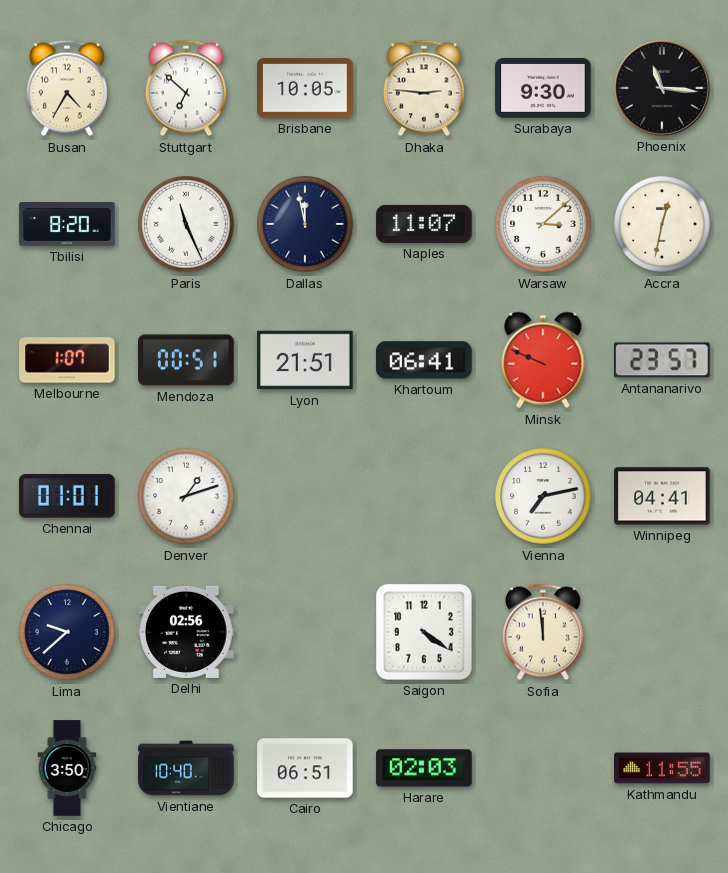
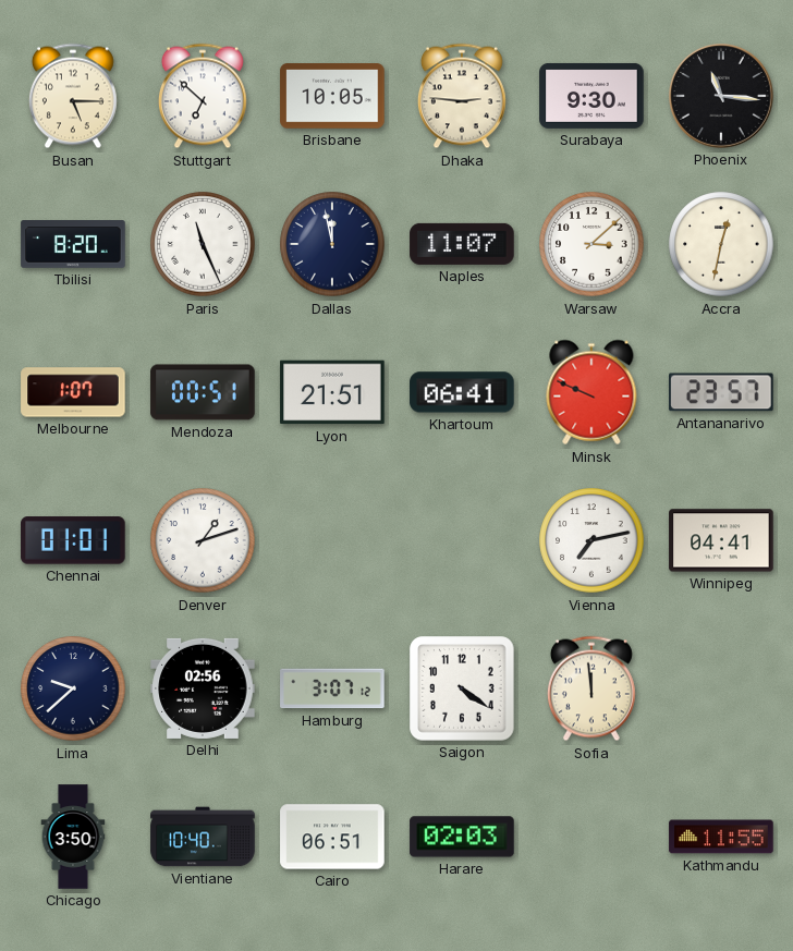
Busan: 4:35 -> 5:15 (73, 96)
Hamburg: none -> 3:07 (332, 688)
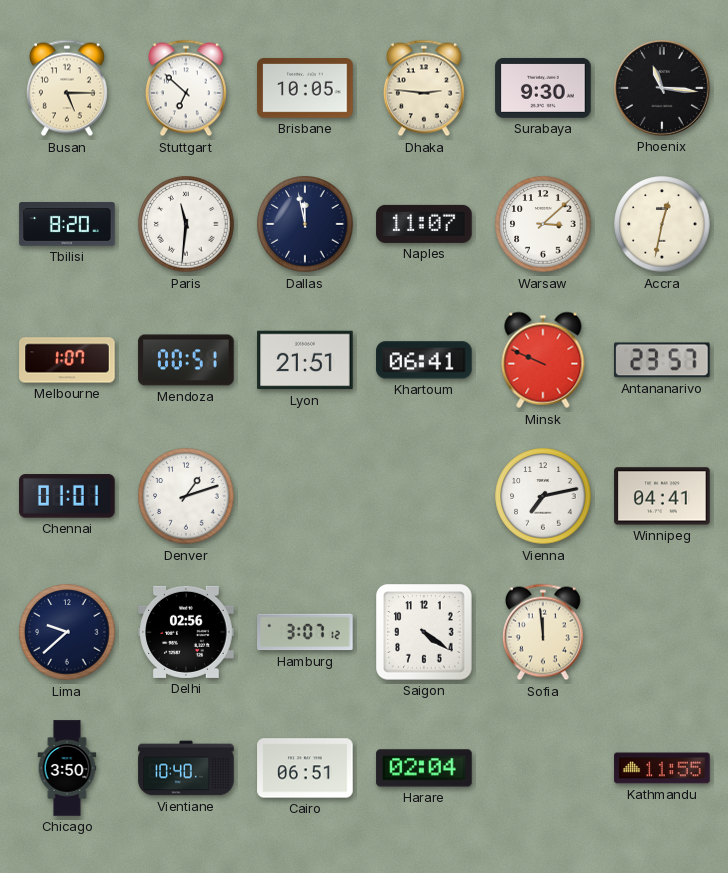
Paris: 11:26 -> 11:31 (186, 224)
Harare: 02:03 -> 02:04 (424, 768)
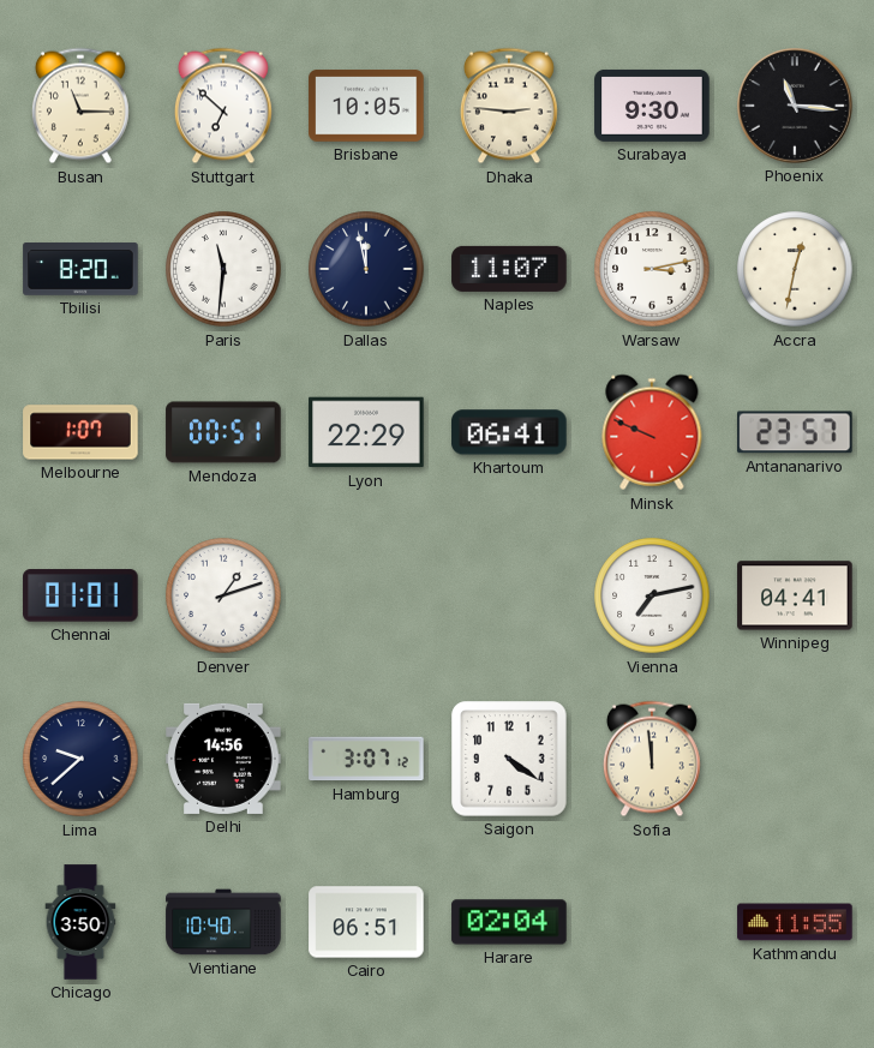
Busan: 5:15 -> 11:15 (80, 106)
Warsaw: 3:08 -> 3:13 (652, 269)
Lyon: 21:51 -> 22:29 (366, 432)
Delhi: 02:56 -> 14:56 (223, 759)
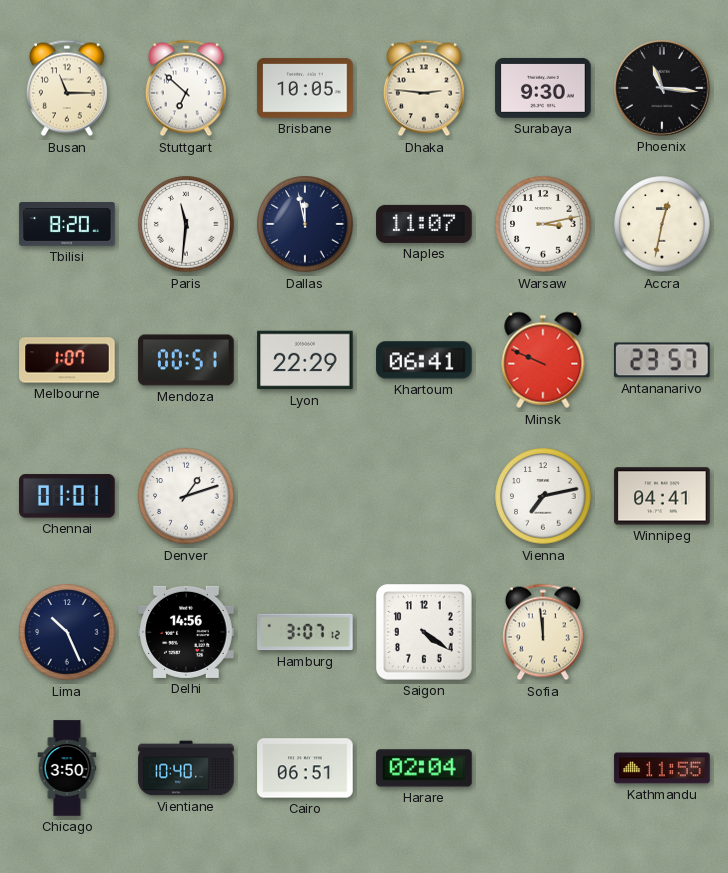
Lima: 9:38 -> 10:26 (67, 632)
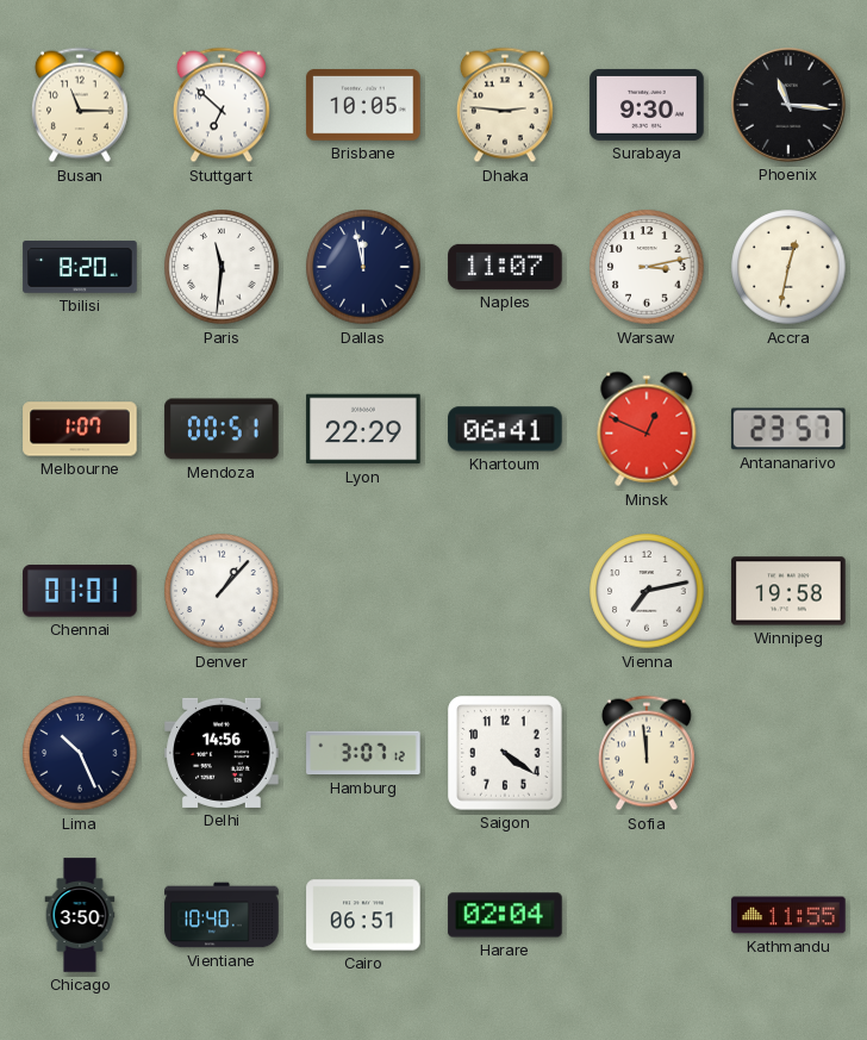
Minsk: 9:49 -> 12:49 (647, 429)
Denver: 1:12 -> 1:07 (222, 591)
Winnipeg: 04:41 -> 19:58 (788, 591)
